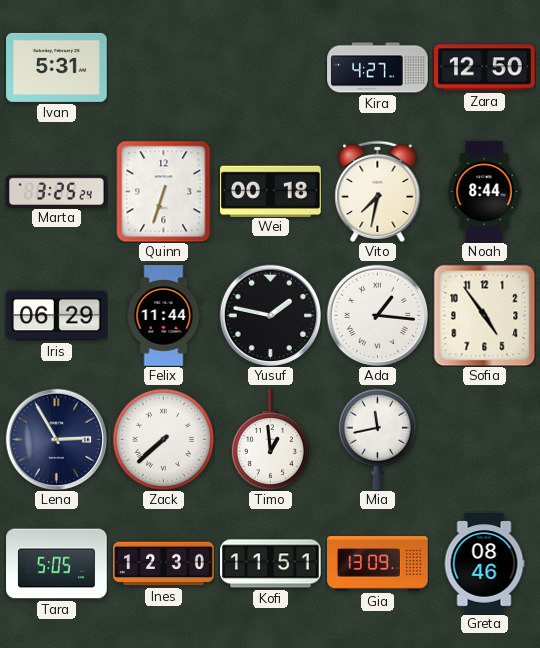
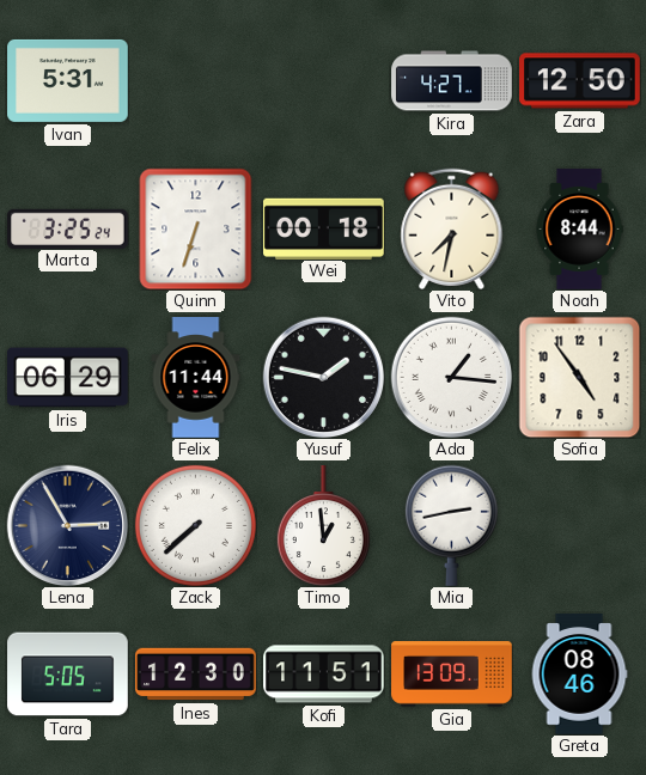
Mia: 11:43 -> 2:43 (451, 525)
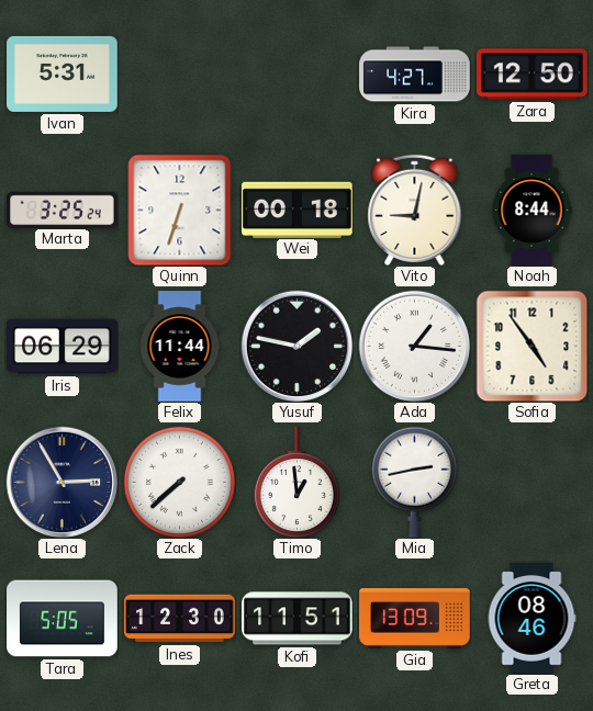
Vito: 7:32 -> 9:02 (415, 210)
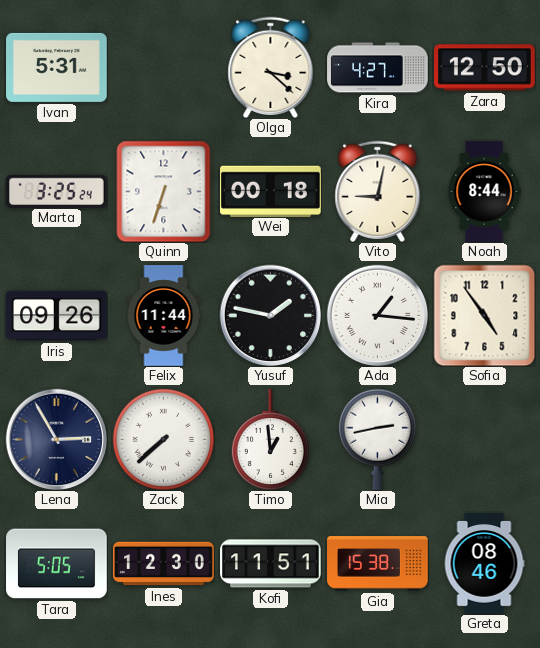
Olga: none -> 3:22 (271, 67)
Iris: 06:29 -> 09:26 (57, 316)
Gia: 13:09 -> 15:38 (378, 564)
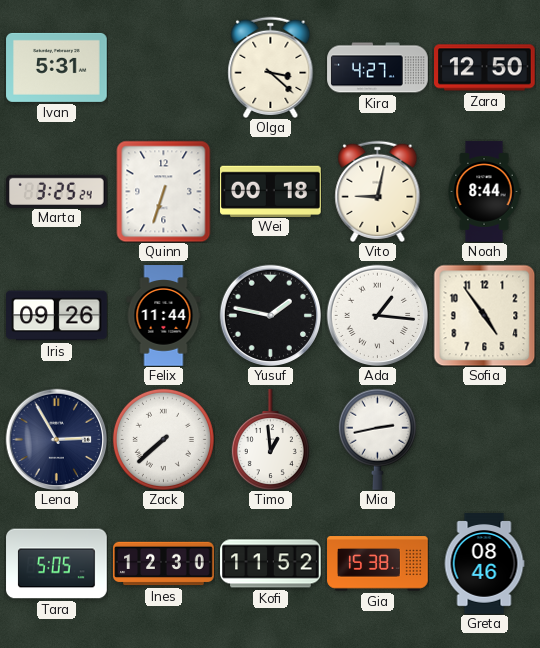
Kofi: 11:51 -> 11:52 (271, 564)
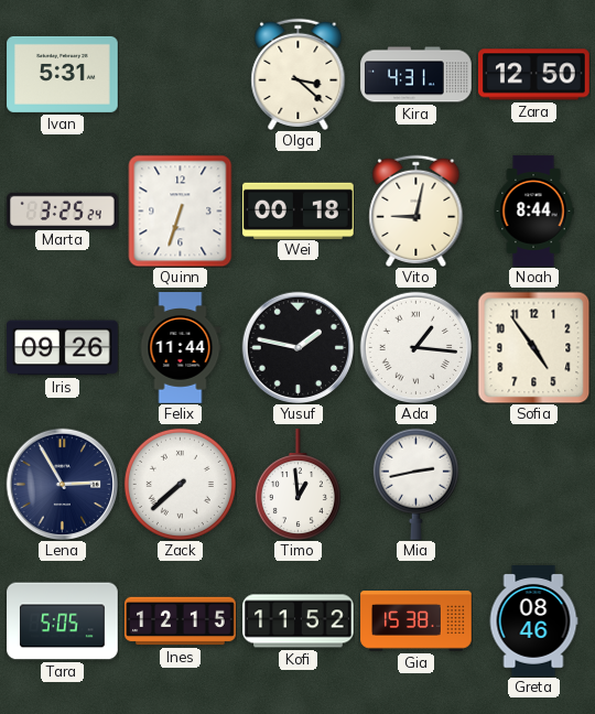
Kira: 4:27 -> 4:31 (416, 75)
Ines: 12:30 -> 12:15 (181, 621)
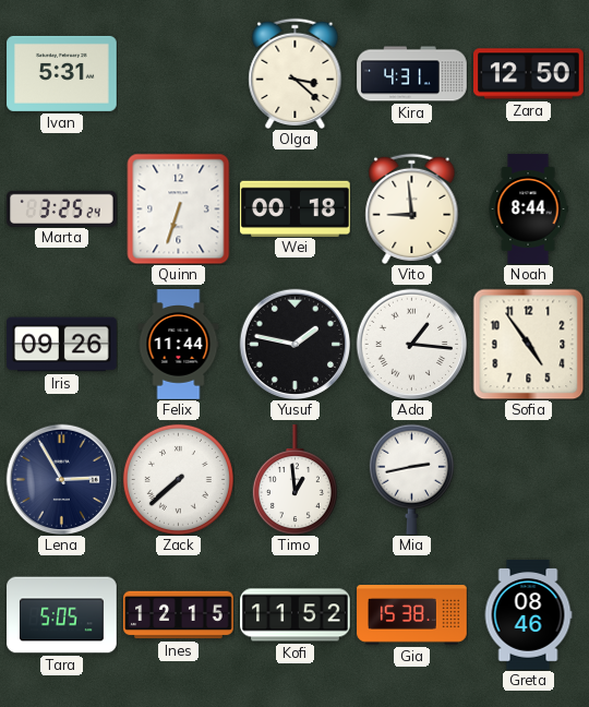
Vito: 9:02 -> 8:59 (412, 208)
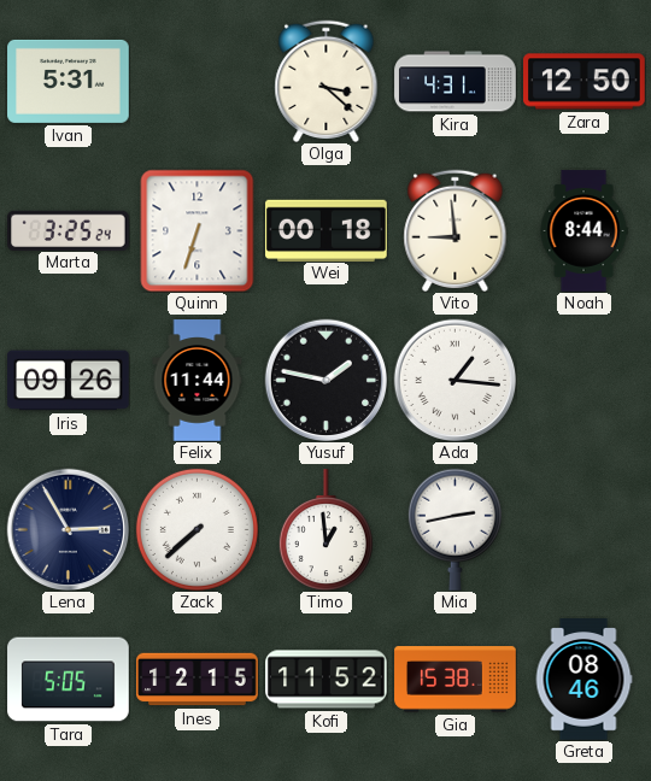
Sofia: 4:54 -> none (528, 344)
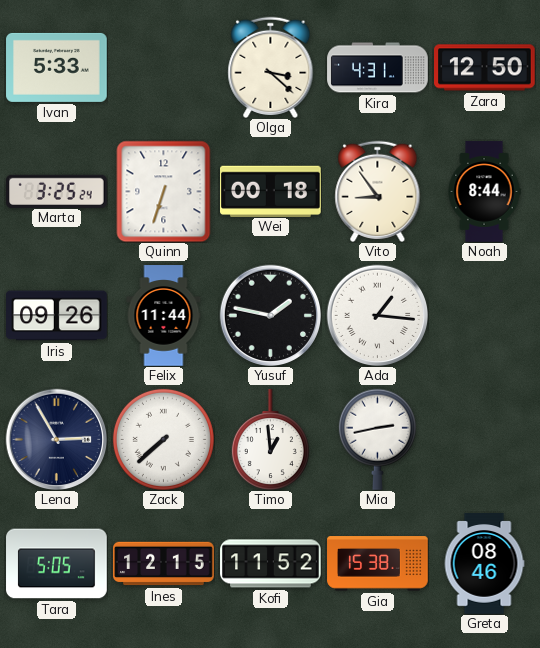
Ivan: 5:31 -> 5:33 (57, 67)
Vito: 8:59 -> 8:54 (378, 191)
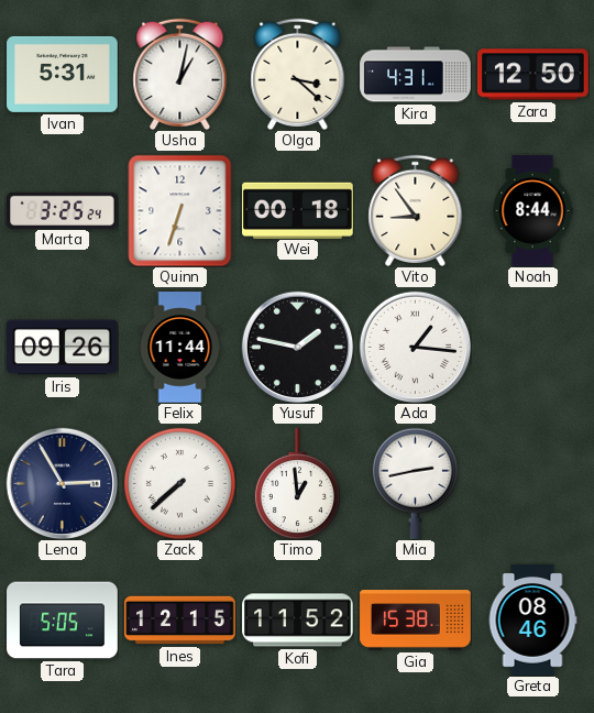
Ivan: 5:33 -> 5:31 (63, 74)
Usha: none -> 1:02 (180, 74)
